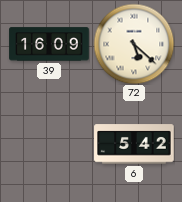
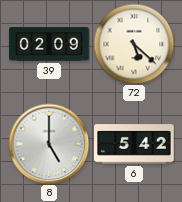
39: 16:09 -> 02:09 (49, 44)
8: none -> 5:00 (49, 144)
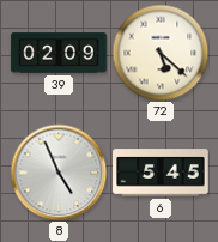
8: 5:00 -> 4:56 (59, 173)
6: 5:42 -> 5:45 (161, 173)
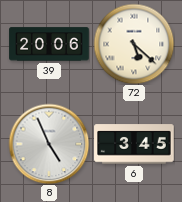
39: 02:09 -> 20:06 (49, 44)
6: 5:45 -> 3:45 (134, 144)
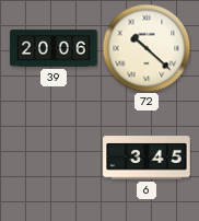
72: 5:22 -> 10:22 (147, 48)
8: 4:56 -> none (49, 144)
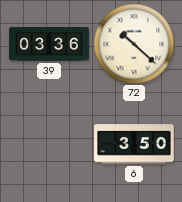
39: 20:06 -> 03:36 (49, 44)
6: 3:45 -> 3:50 (134, 144)
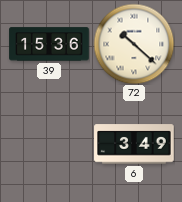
39: 03:36 -> 15:36 (49, 44)
6: 3:50 -> 3:49 (134, 144)
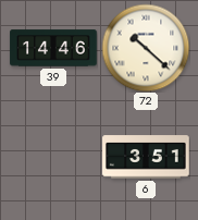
39: 15:36 -> 14:46 (53, 48)
6: 3:49 -> 3:51 (146, 157)
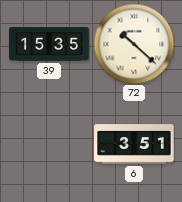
39: 14:46 -> 15:35 (49, 44)
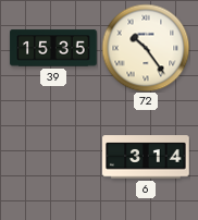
72: 10:22 -> 10:24 (146, 48)
6: 3:51 -> 3:14 (146, 157)
